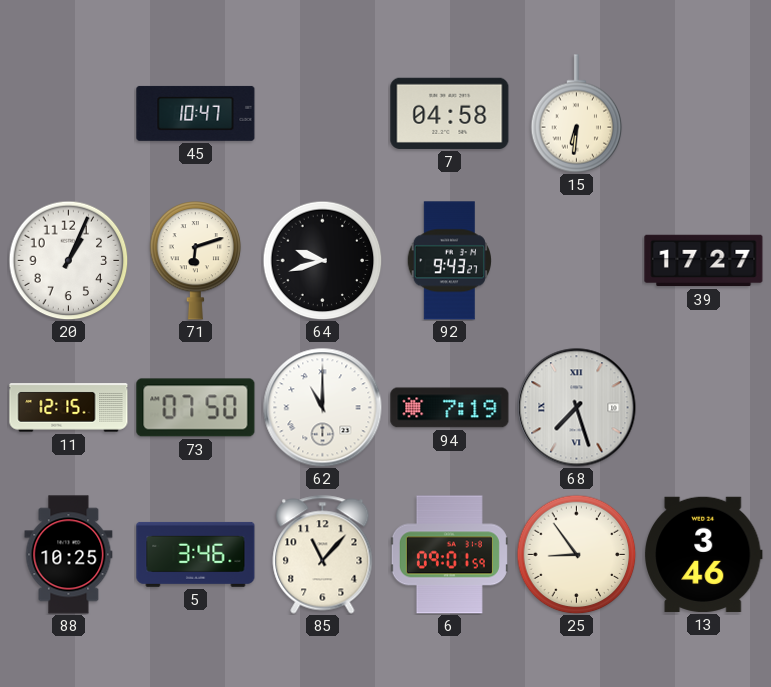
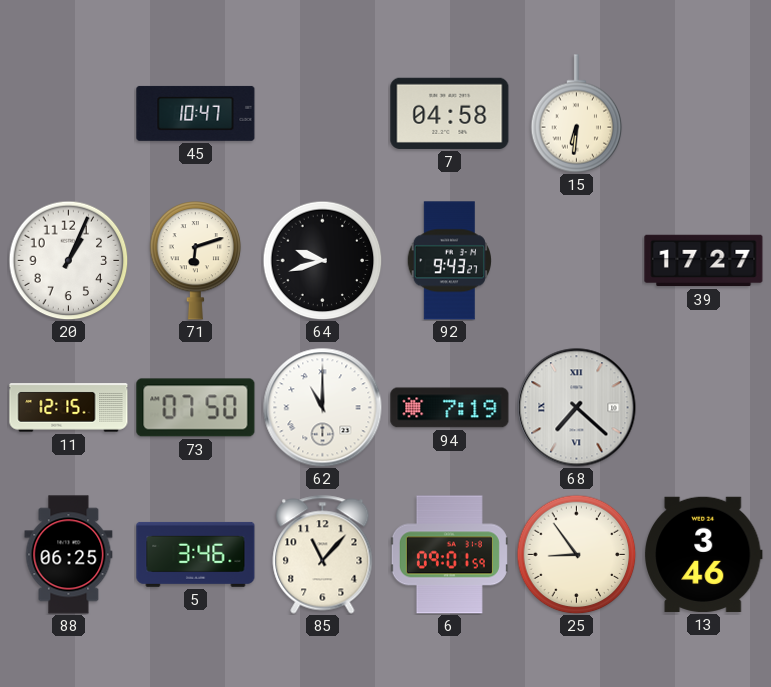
68: 7:27 -> 7:22 (577, 408)
88: 10:25 -> 06:25 (69, 555)
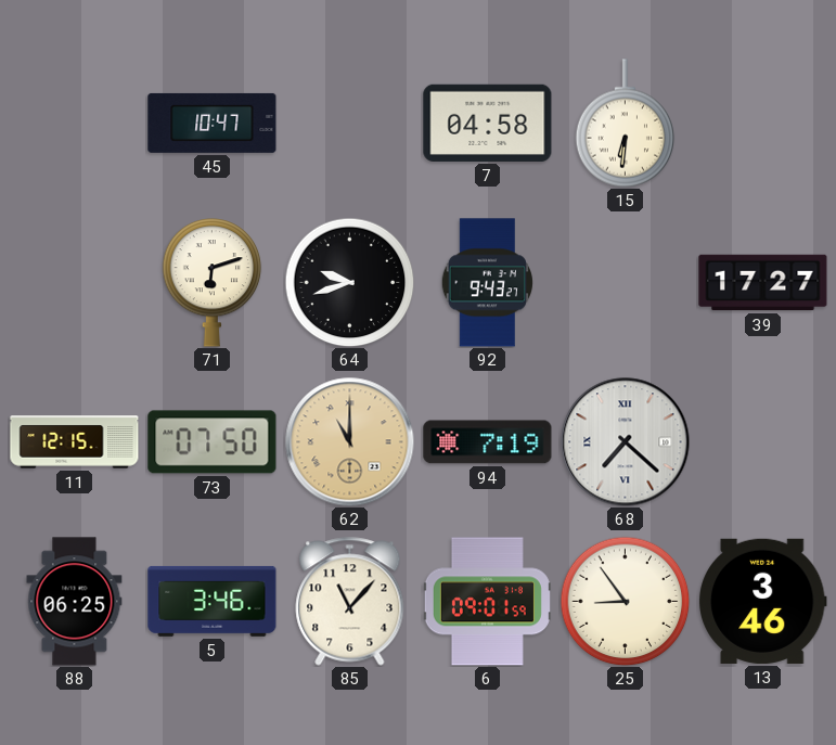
20: 1:04 -> none (68, 260)
62 dial: white -> champagne (350, 442)
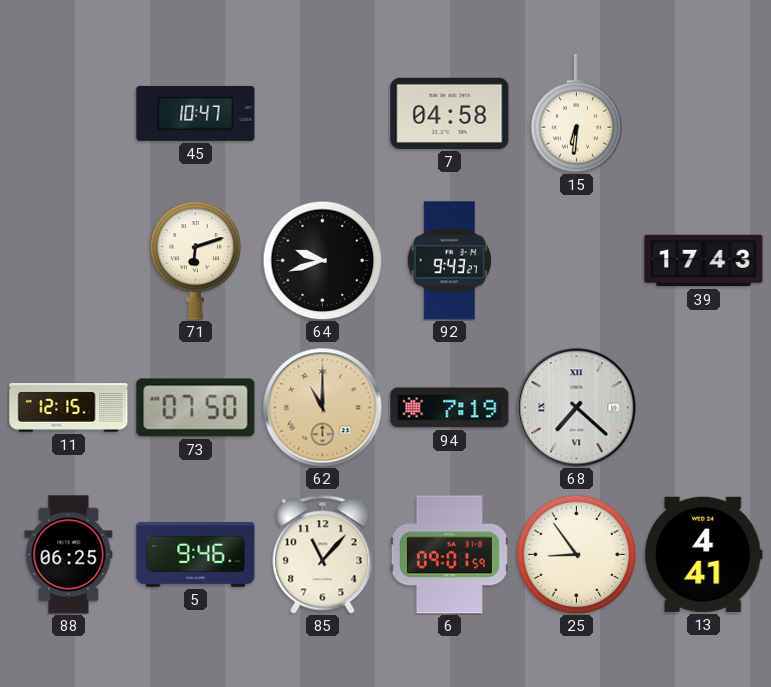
39: 17:27 -> 17:43 (704, 261)
5: 3:46 -> 9:46 (196, 554)
13: 3:46 -> 4:41 (704, 554)
